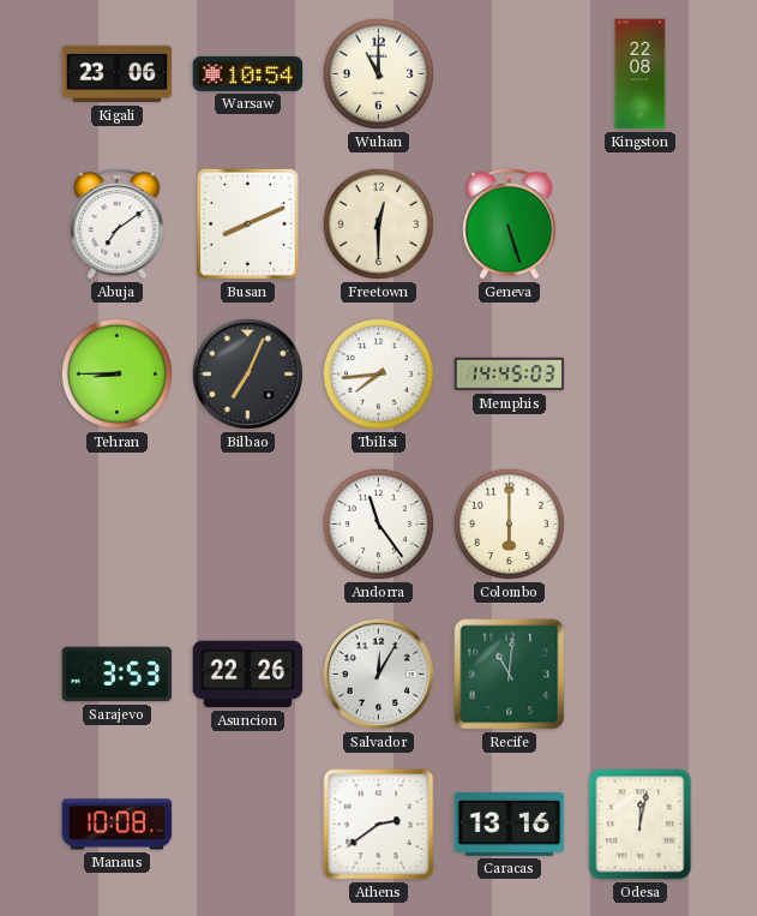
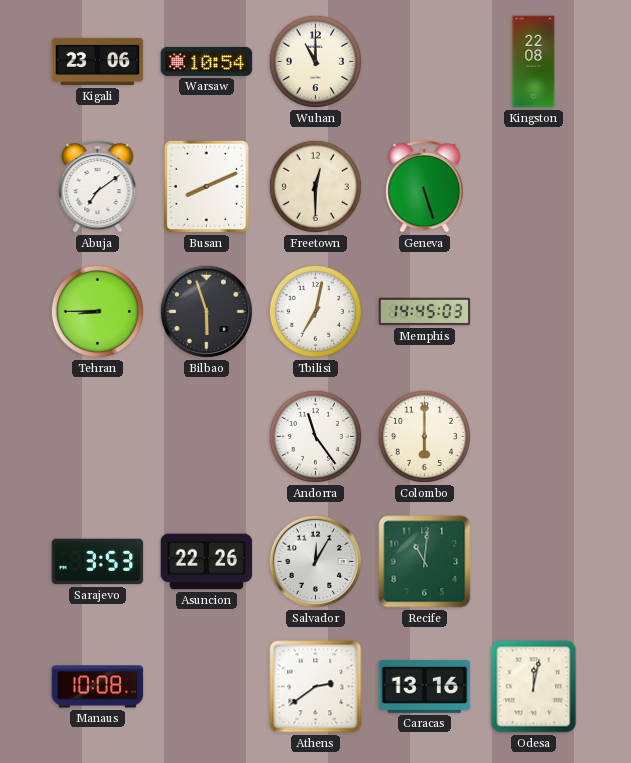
Bilbao: 7:04 -> 5:57 (206, 311)
Tbilisi: 7:44 -> 7:02 (315, 311)
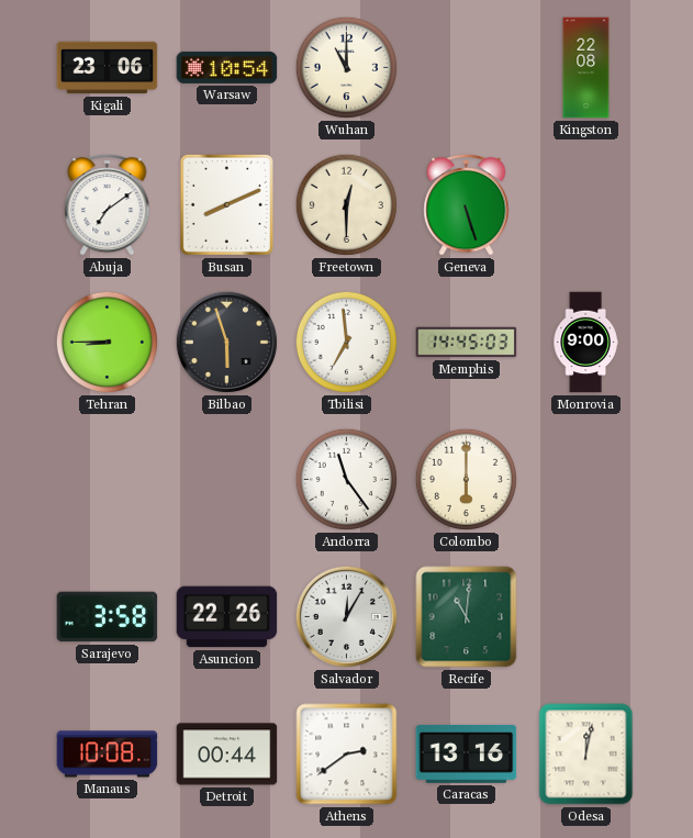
Tbilisi: 7:02 -> 6:59 (346, 342)
Monrovia: none -> 9:00 (585, 343)
Sarajevo: 3:53 -> 3:58 (108, 617)
Detroit: none -> 00:44 (227, 755)
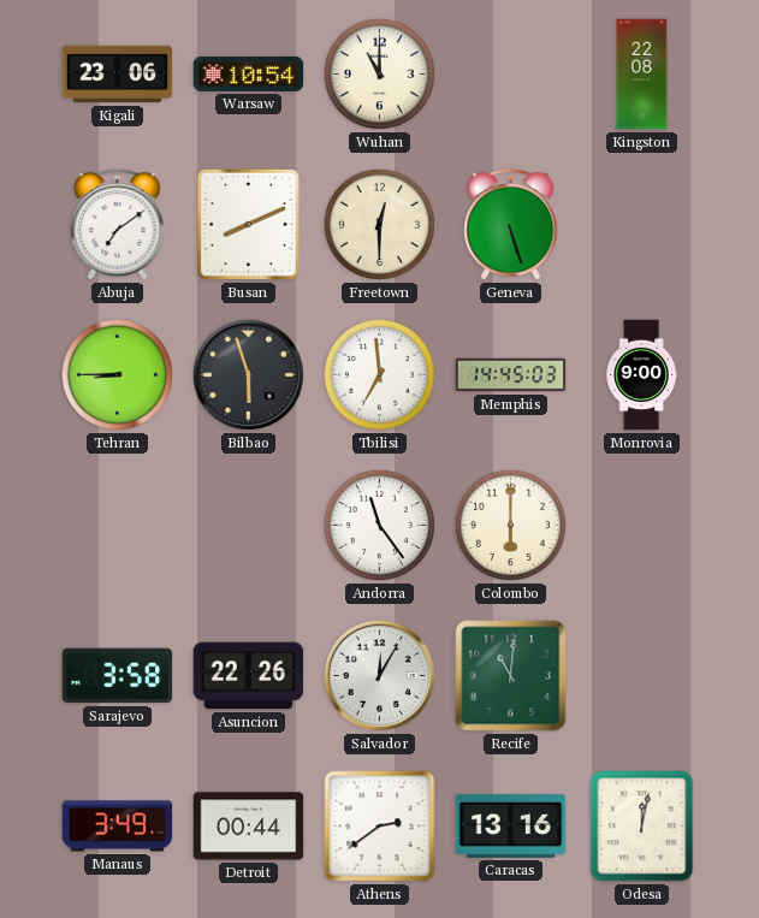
Manaus: 10:08 -> 3:49 (118, 827)
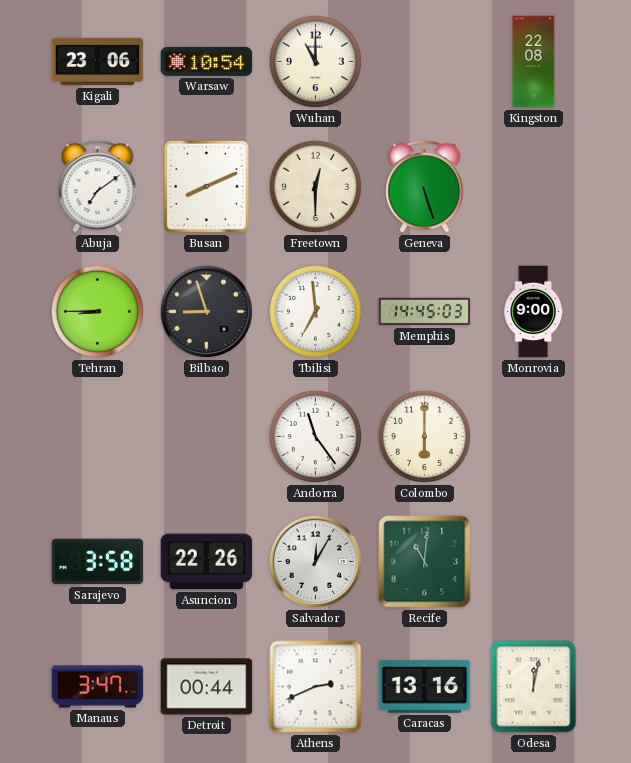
Bilbao: 5:57 -> 8:57 (206, 311)
Manaus: 3:49 -> 3:47 (98, 687)
Athens: 2:39 -> 2:41 (316, 687)
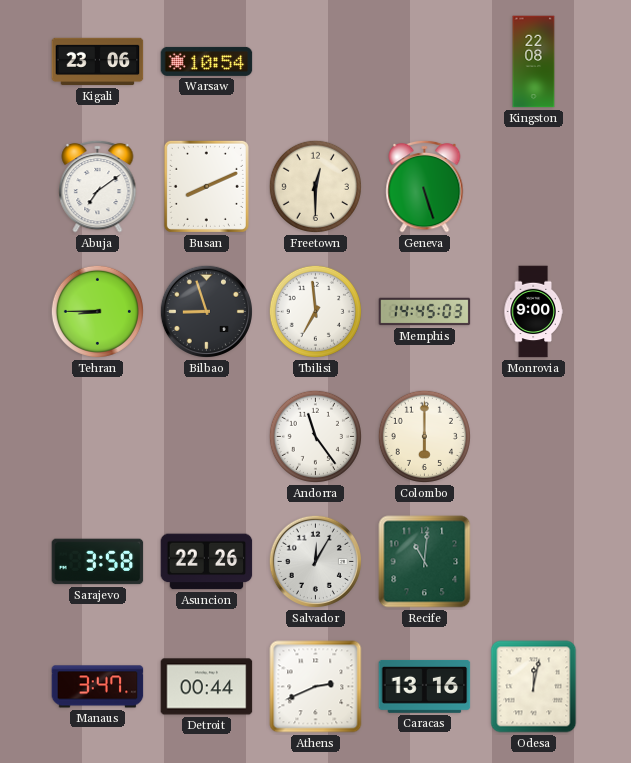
Wuhan: 11:00 -> none (315, 61)
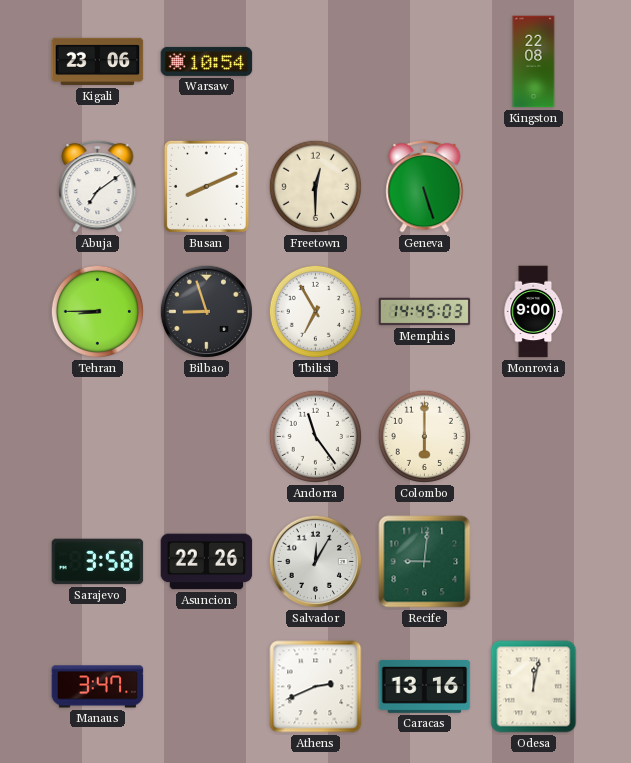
Tbilisi: 6:59 -> 6:55 (315, 311)
Recife: 11:01 -> 9:01 (425, 562)
Detroit: 00:44 -> none (207, 687)
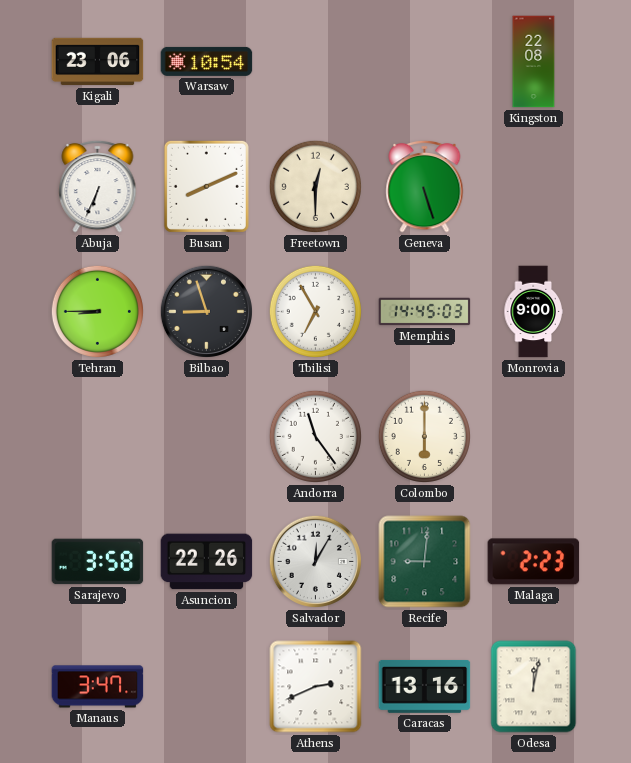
Abuja: 7:09 -> 6:34 (98, 186)
Malaga: none -> 2:23 (534, 562)
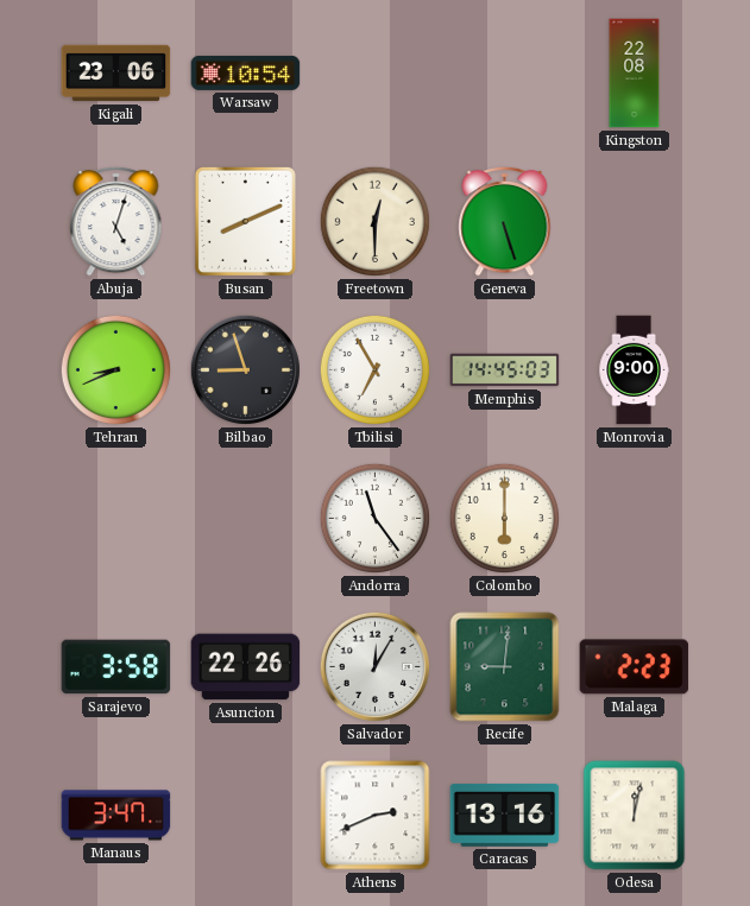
Abuja: 6:34 -> 5:03 (116, 221)
Tehran: 8:45 -> 8:41 (115, 369)
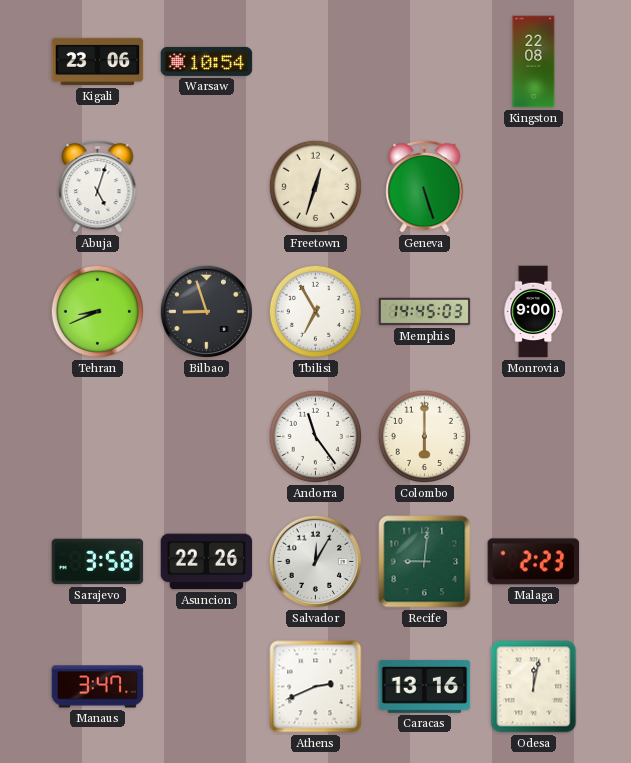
Busan: 8:11 -> none (245, 221)
Freetown: 12:30 -> 12:33 (315, 186)
